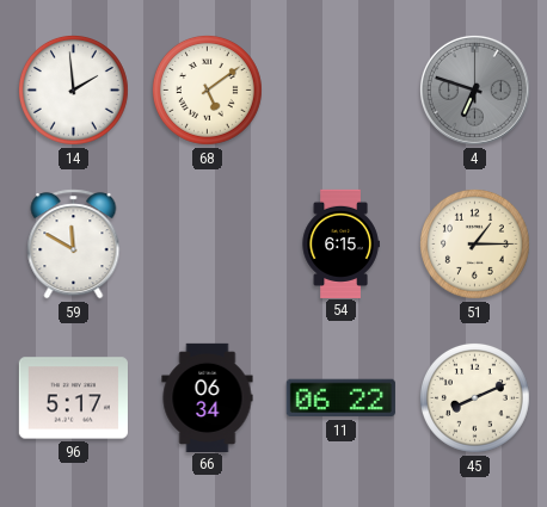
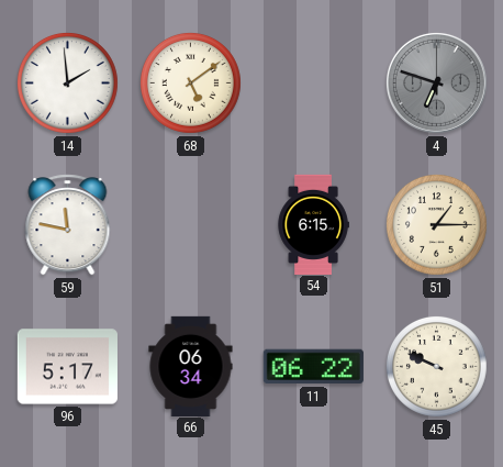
59: 11:50 -> 11:47 (68, 225)
45: 8:11 -> 9:49 (437, 367)
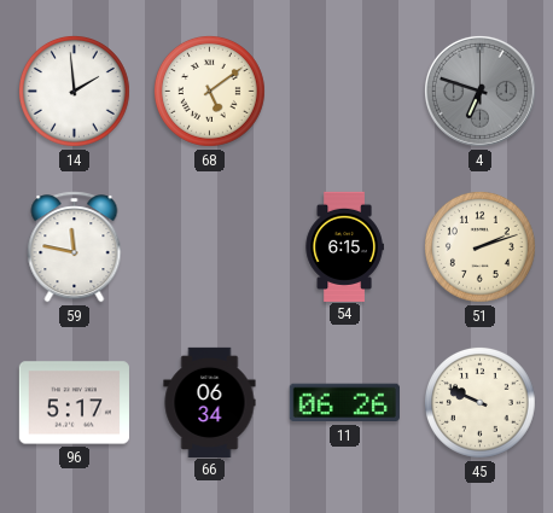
51: 1:15 -> 2:12 (481, 247)
11: 06:22 -> 06:26 (344, 403)
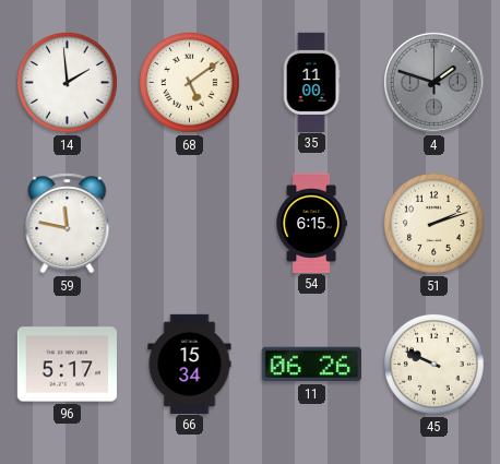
35: none -> 11:00 (311, 82)
4: 6:48 -> 1:48 (433, 82)
66: 06:34 -> 15:34 (190, 364)
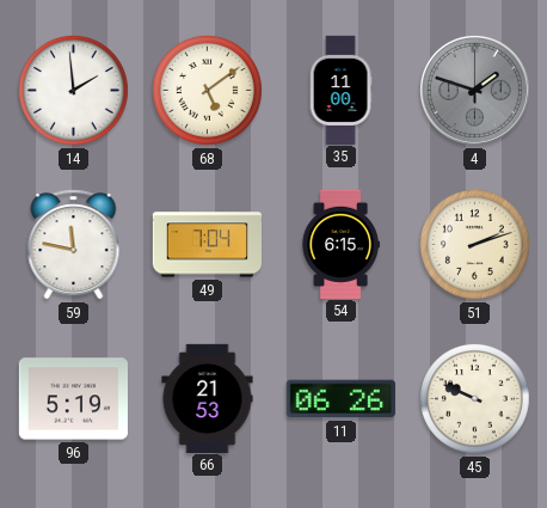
49: none -> 7:04 (207, 245)
96: 5:17 -> 5:19 (73, 399)
66: 15:34 -> 21:53 (208, 398)
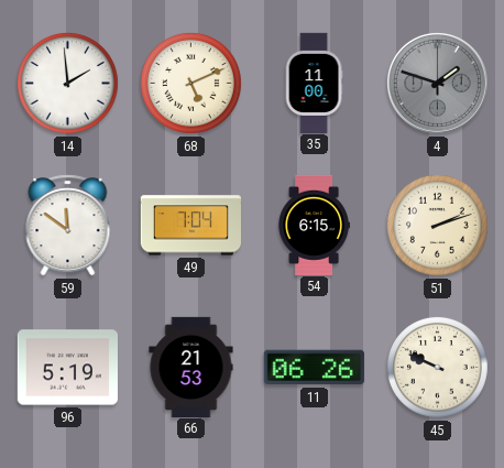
68: 5:09 -> 5:11 (191, 84)
59: 11:47 -> 11:51 (68, 226)
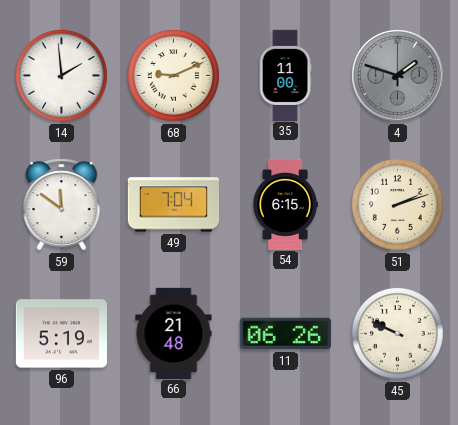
68: 5:11 -> 9:11 (174, 76)
66: 21:53 -> 21:48 (174, 333)
